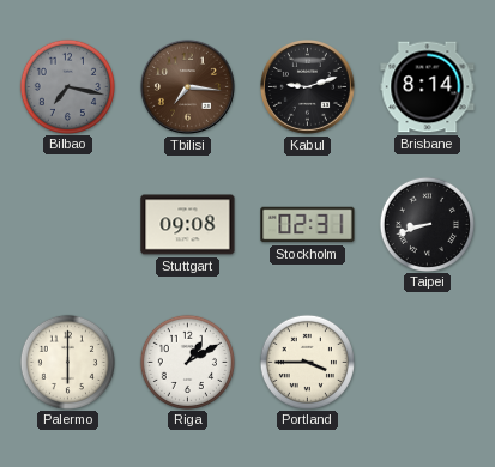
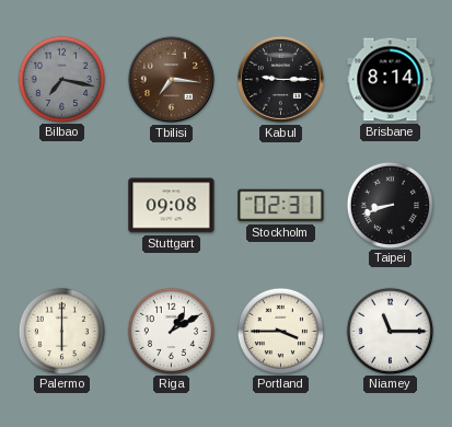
Kabul: 9:12 -> 9:15 (280, 79)
Niamey: none -> 11:15 (390, 331)
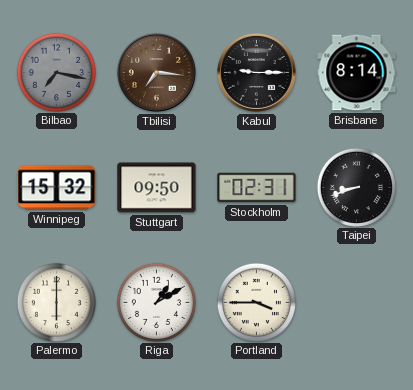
Winnipeg: none -> 15:32 (57, 188)
Stuttgart: 09:08 -> 09:50 (157, 188)
Niamey: 11:15 -> none (390, 331)
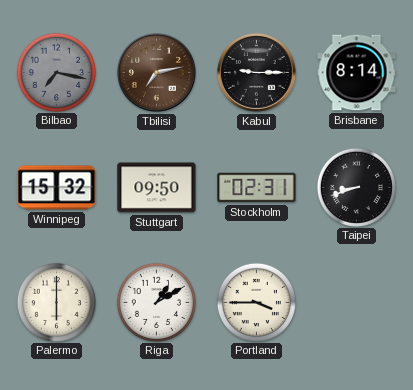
Tbilisi: 7:16 -> 7:13 (156, 72)
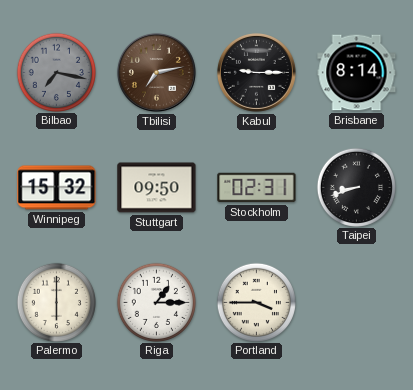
Riga: 1:10 -> 1:15 (156, 302)
